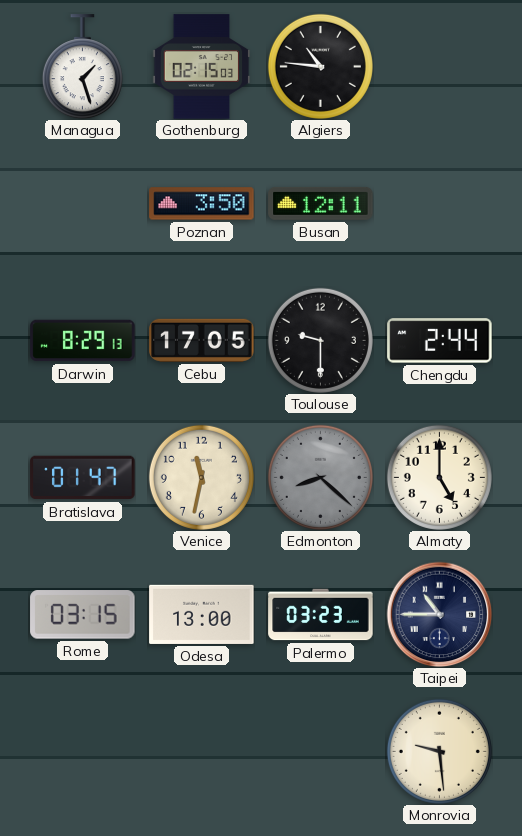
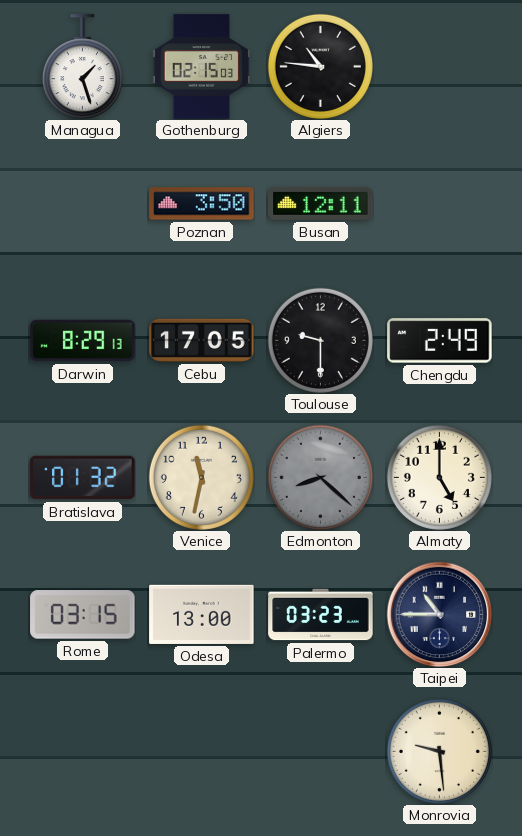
Chengdu: 2:44 -> 2:49 (440, 341)
Bratislava: 01:47 -> 01:32 (83, 478)
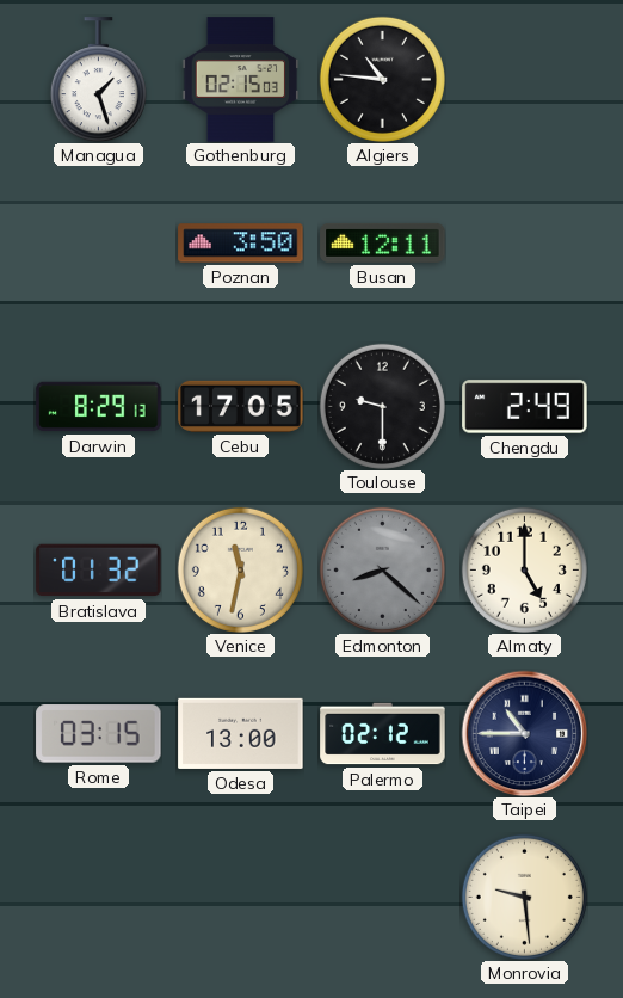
Palermo: 03:23 -> 02:12 (383, 734)
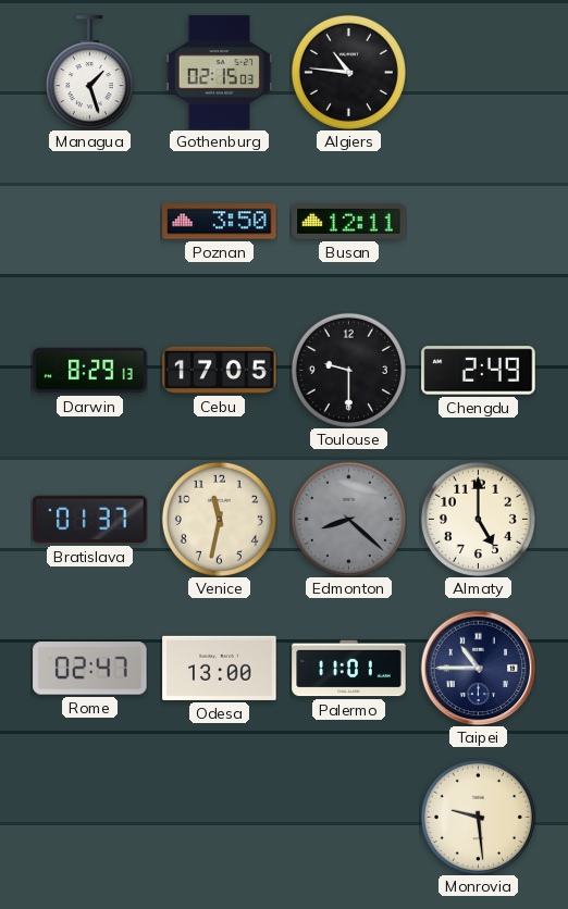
Bratislava: 01:32 -> 01:37 (90, 520)
Rome: 03:15 -> 02:47 (90, 669)
Palermo: 02:12 -> 11:01 (349, 669)
